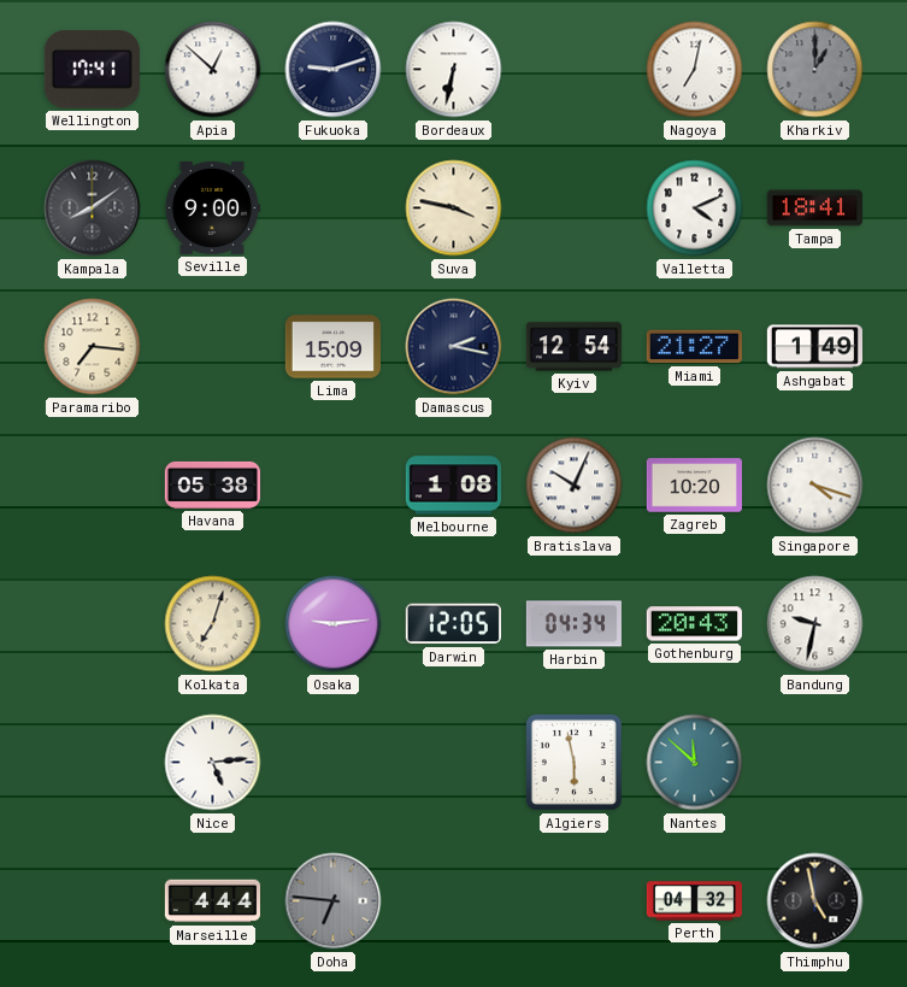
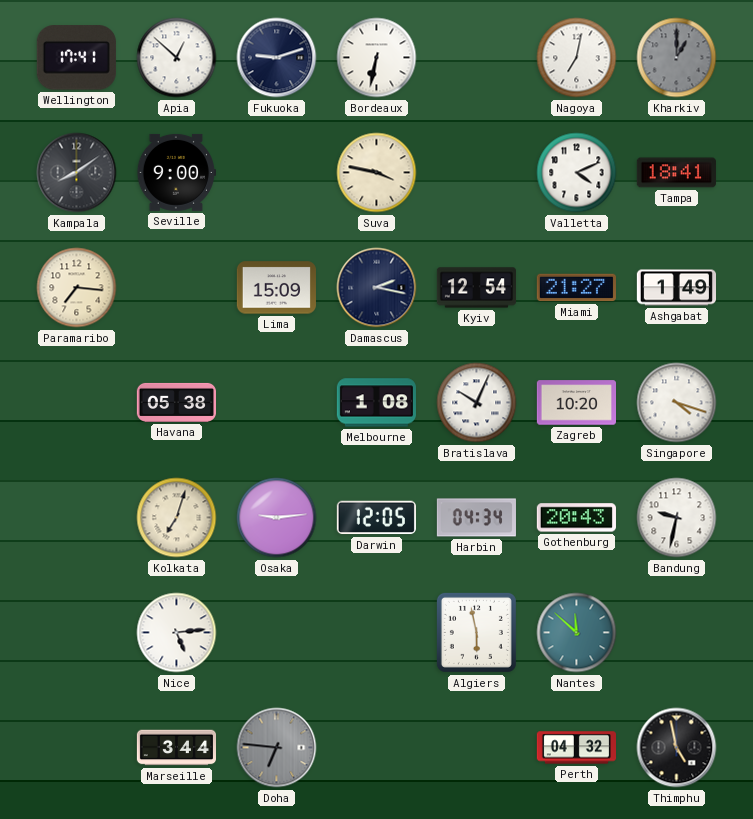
Marseille: 4:44 -> 3:44 (176, 748)
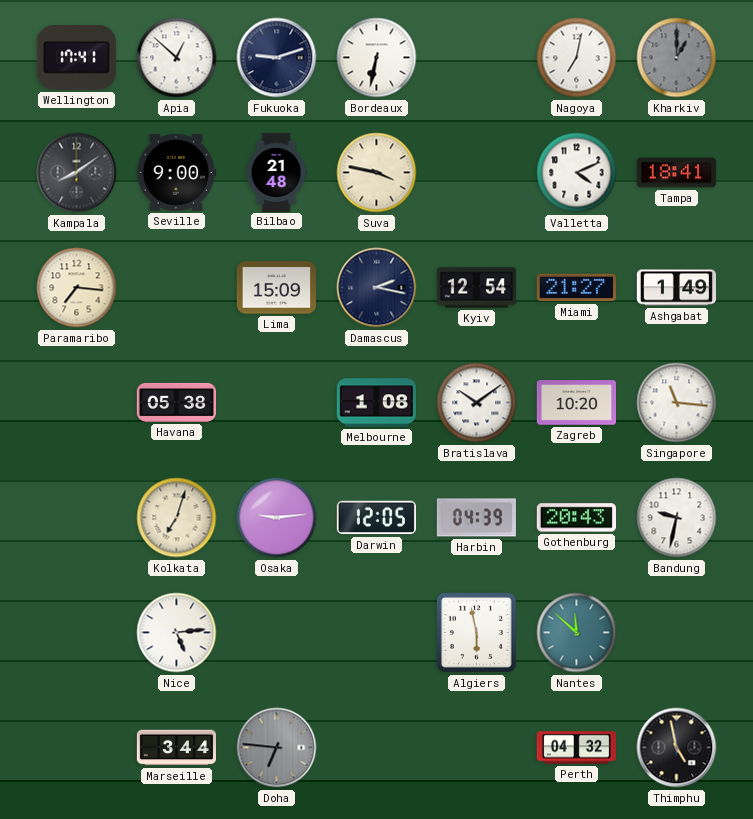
Bilbao: none -> 21:48 (276, 172)
Bratislava: 10:04 -> 10:09 (477, 403)
Singapore: 4:18 -> 11:16 (677, 403)
Harbin: 04:34 -> 04:39 (476, 518)
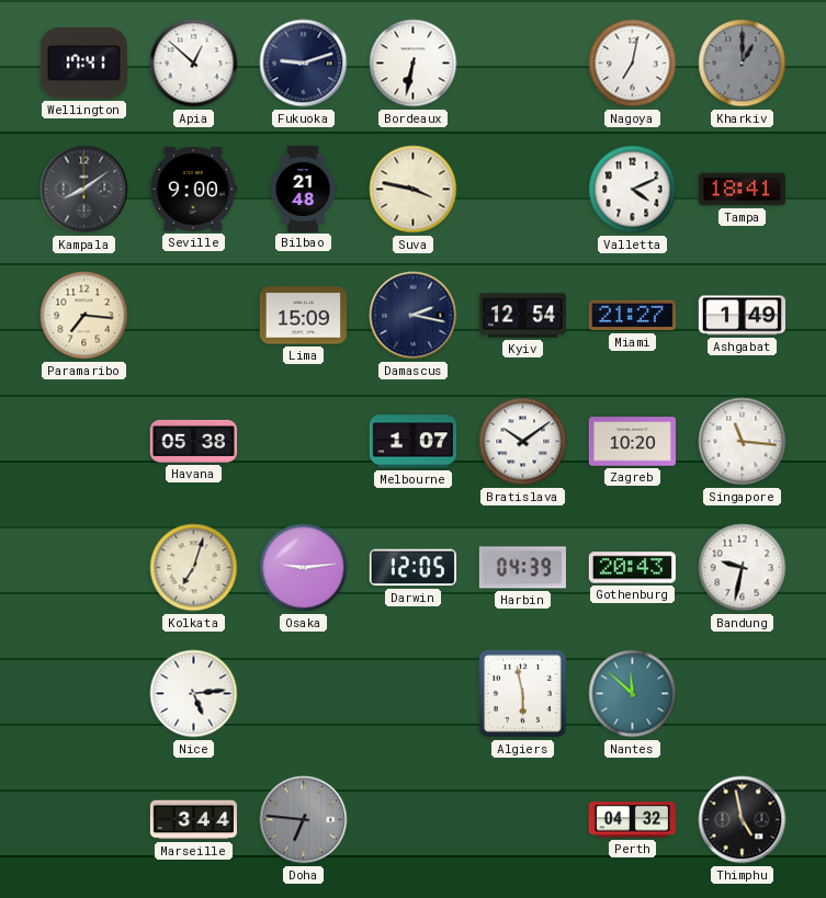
Melbourne: 1:08 -> 1:07 (412, 442)
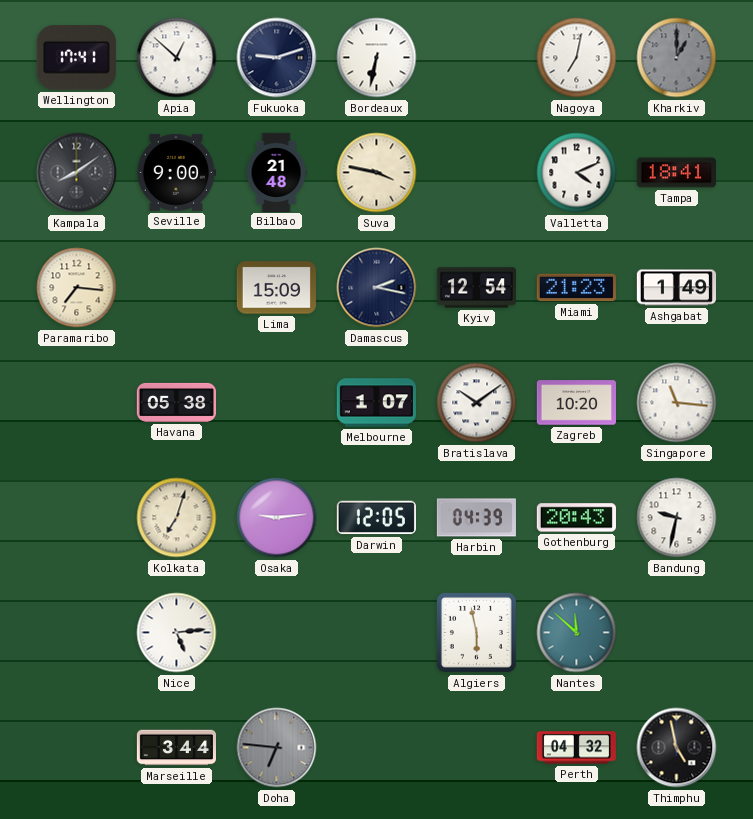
Miami: 21:27 -> 21:23 (576, 288)
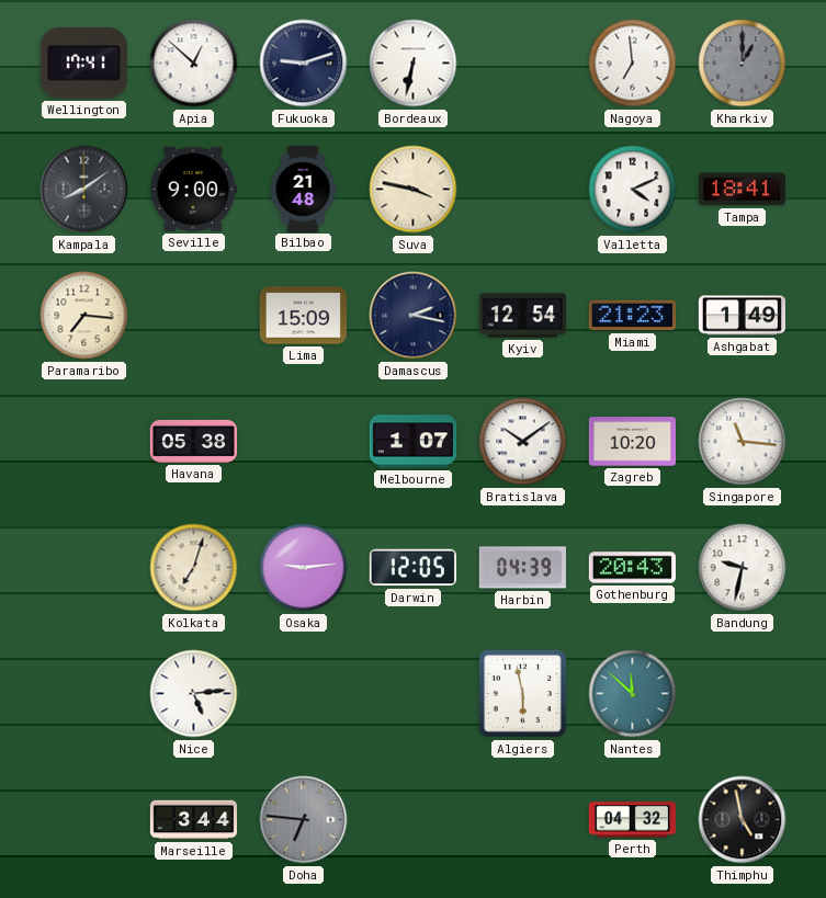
Nagoya: 7:02 -> 6:59 (633, 64)
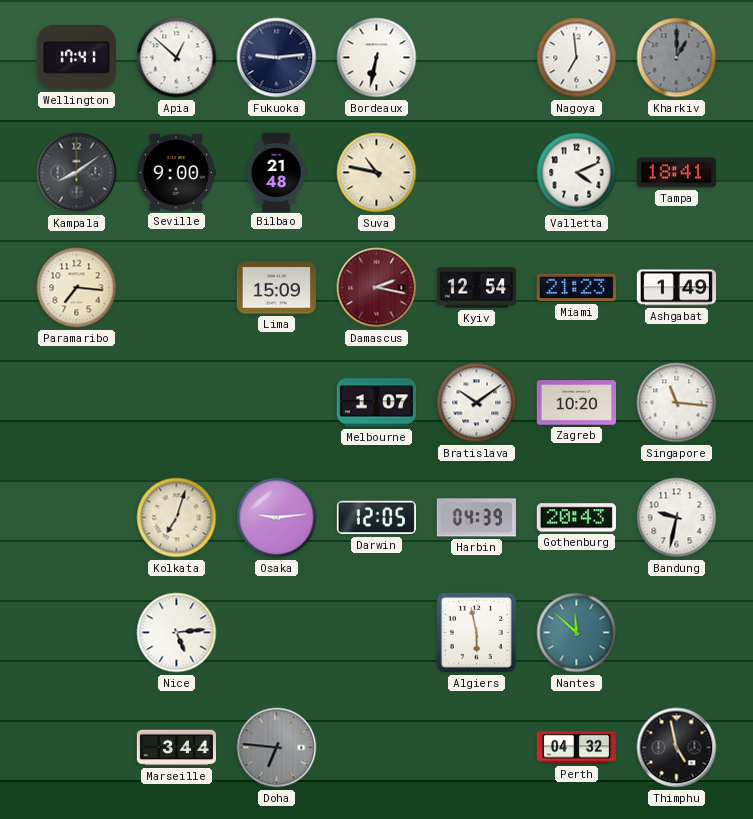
Fukuoka: 9:12 -> 9:14 (277, 58)
Suva: 3:47 -> 10:47 (377, 173)
Damascus dial: navy -> burgundy (377, 288)
Havana: 05:38 -> none (193, 441)
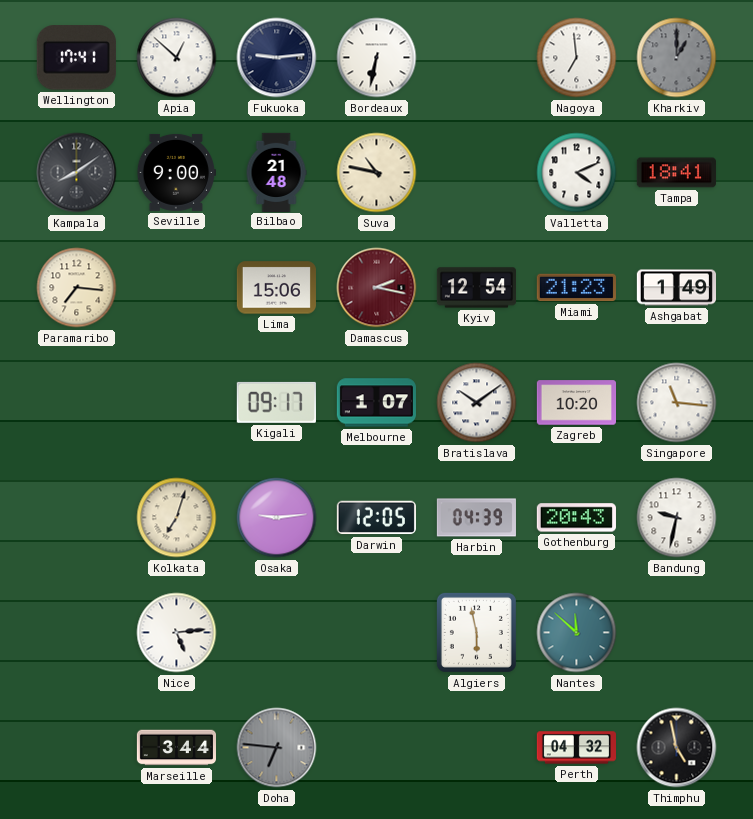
Lima: 15:09 -> 15:06 (276, 288)
Kigali: none -> 09:17 (276, 402)
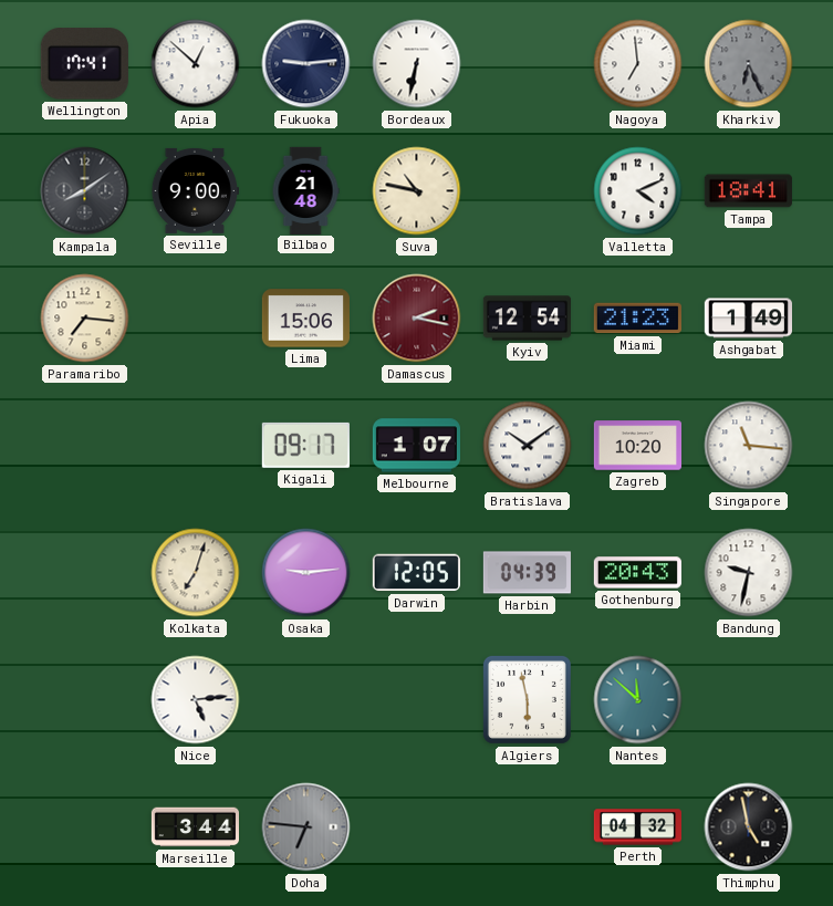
Kharkiv: 1:00 -> 6:26 (749, 64)
